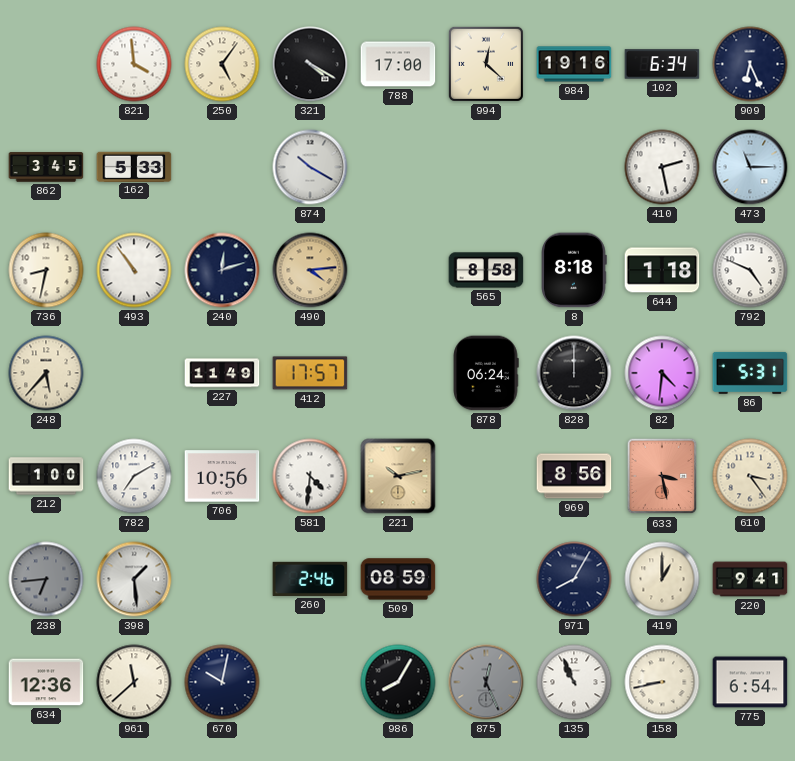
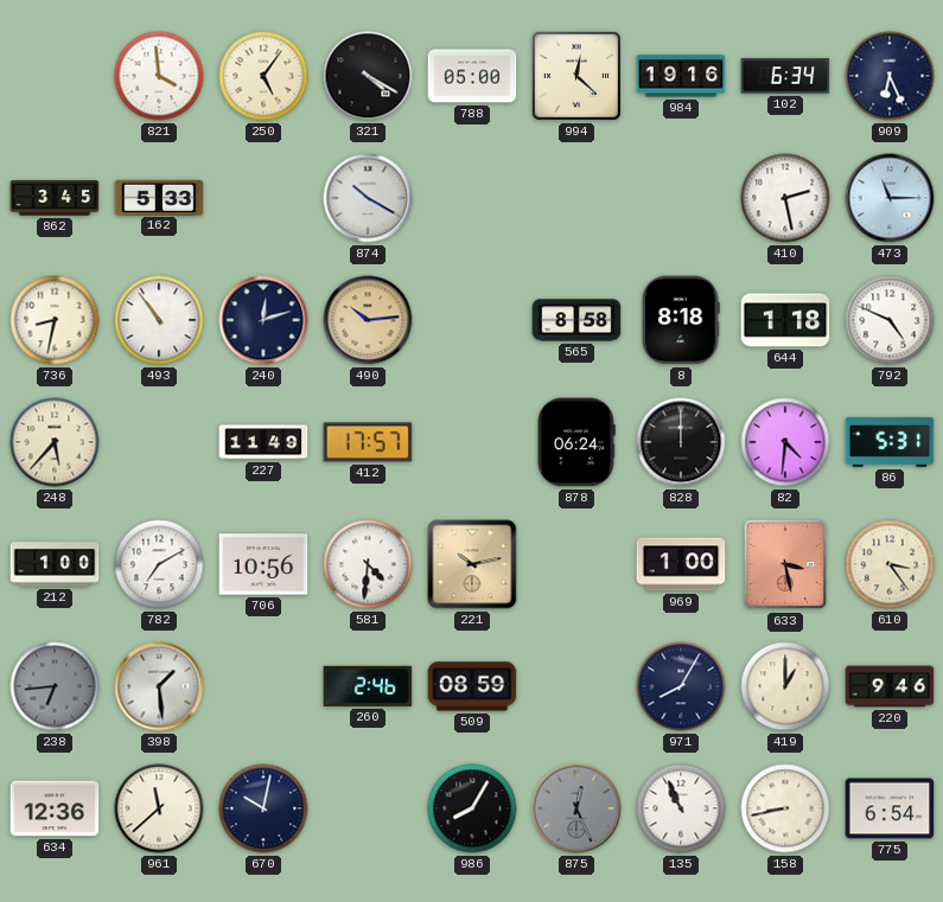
788: 17:00 -> 05:00 (472, 76)
490: 4:14 -> 10:14 (368, 320)
969: 8:56 -> 1:00 (681, 564)
220: 9:41 -> 9:46 (890, 686)
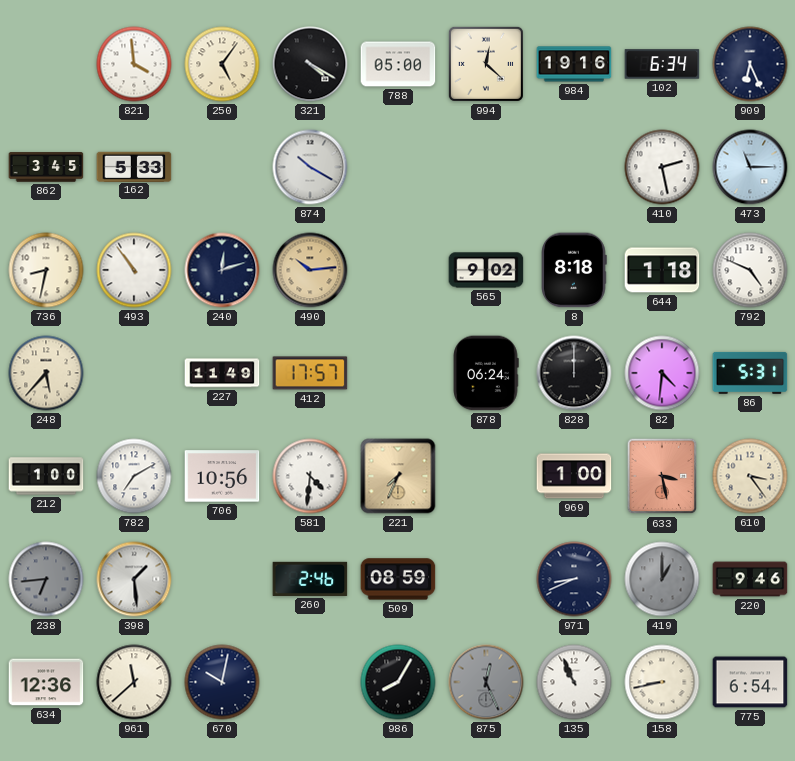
565: 8:58 -> 9:02 (486, 270)
221: 10:13 -> 7:34 (398, 476)
971: 8:05 -> 8:41 (574, 579)
419 dial: cream -> grey (662, 579)
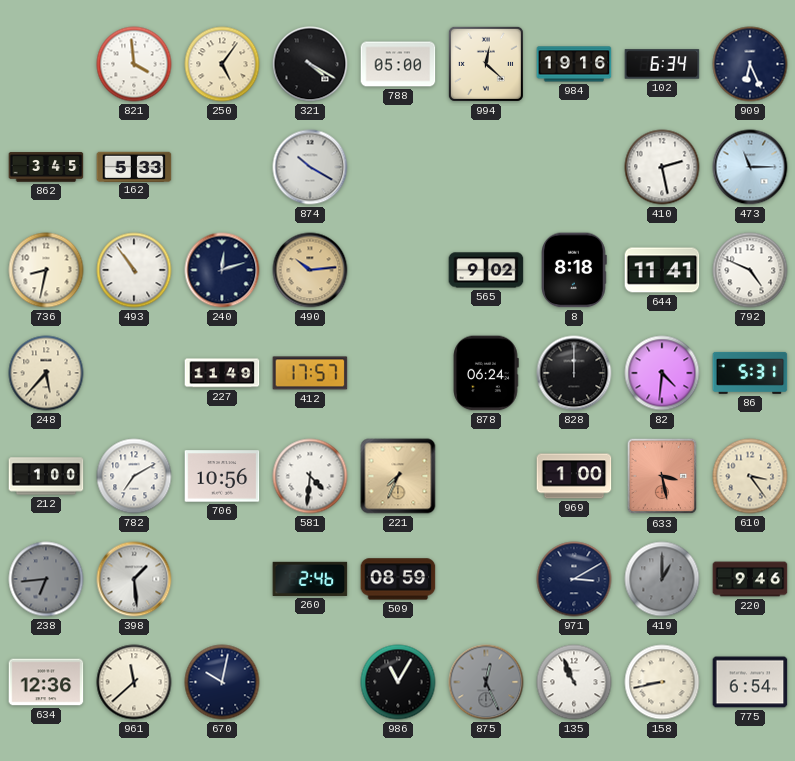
644: 1:18 -> 11:41 (662, 270)
971: 8:41 -> 3:10 (574, 579)
986: 8:05 -> 11:05 (398, 682)
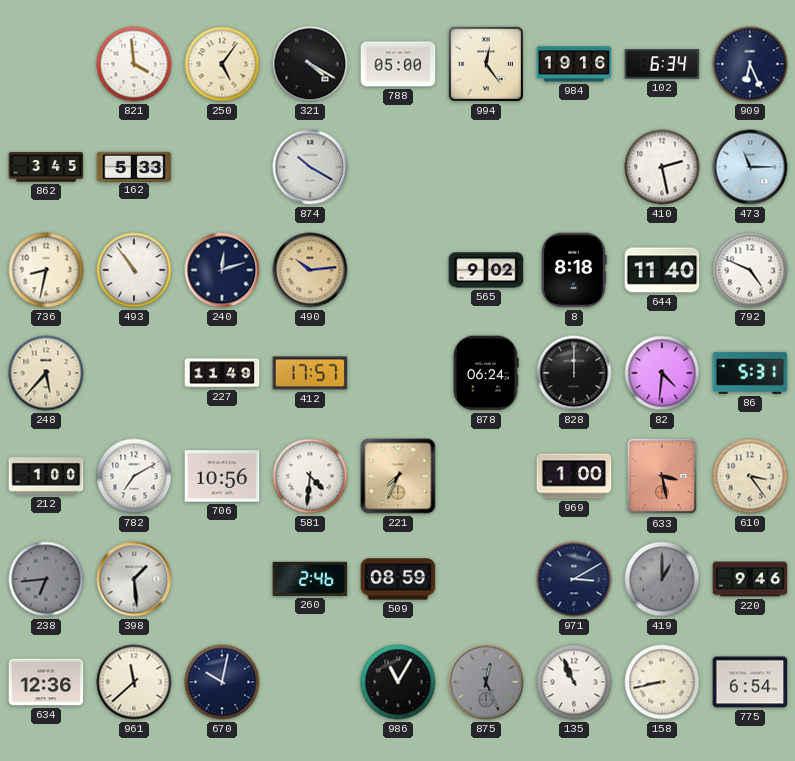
994: 12:22 -> 12:24 (486, 64)
644: 11:41 -> 11:40 (662, 270)
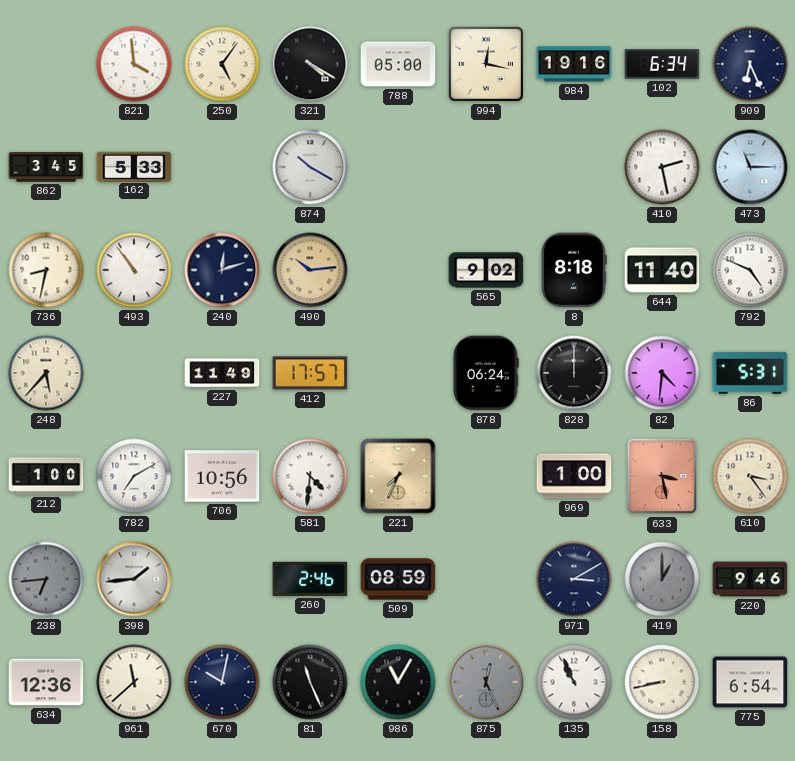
994: 12:24 -> 12:17 (486, 64)
398: 1:29 -> 1:44 (134, 579)
81: none -> 11:26 (310, 682)
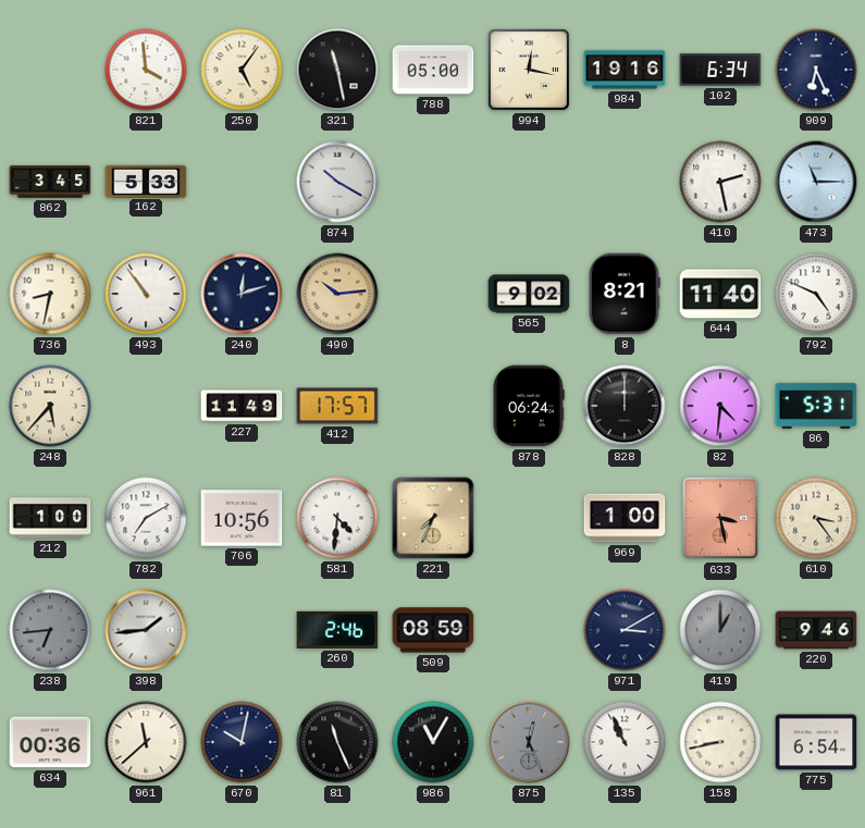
321: 4:20 -> 11:28 (337, 70)
8: 8:18 -> 8:21 (625, 294)
634: 12:36 -> 00:36 (50, 742)
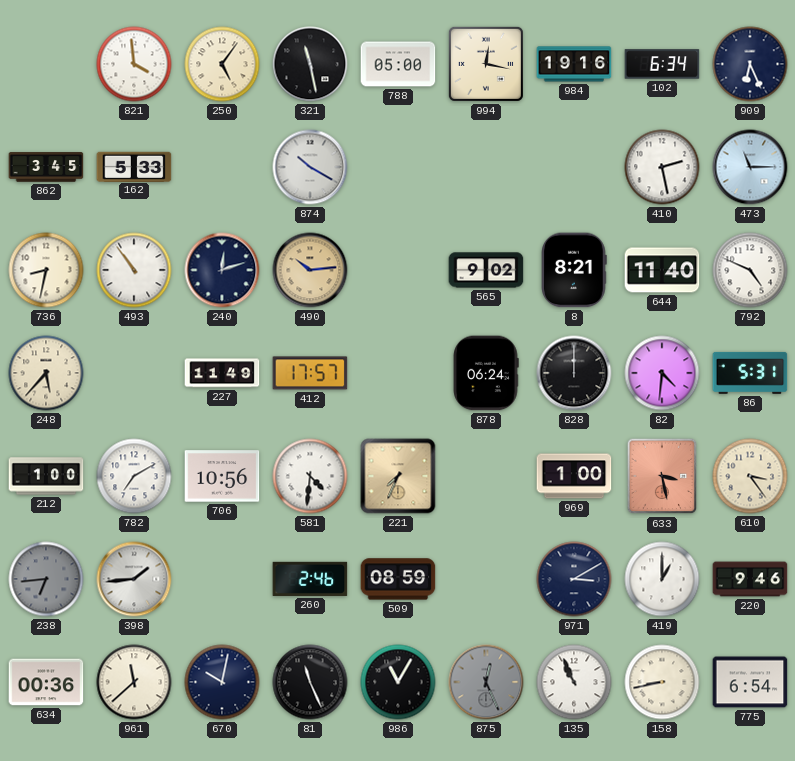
419 dial: grey -> white (662, 579)
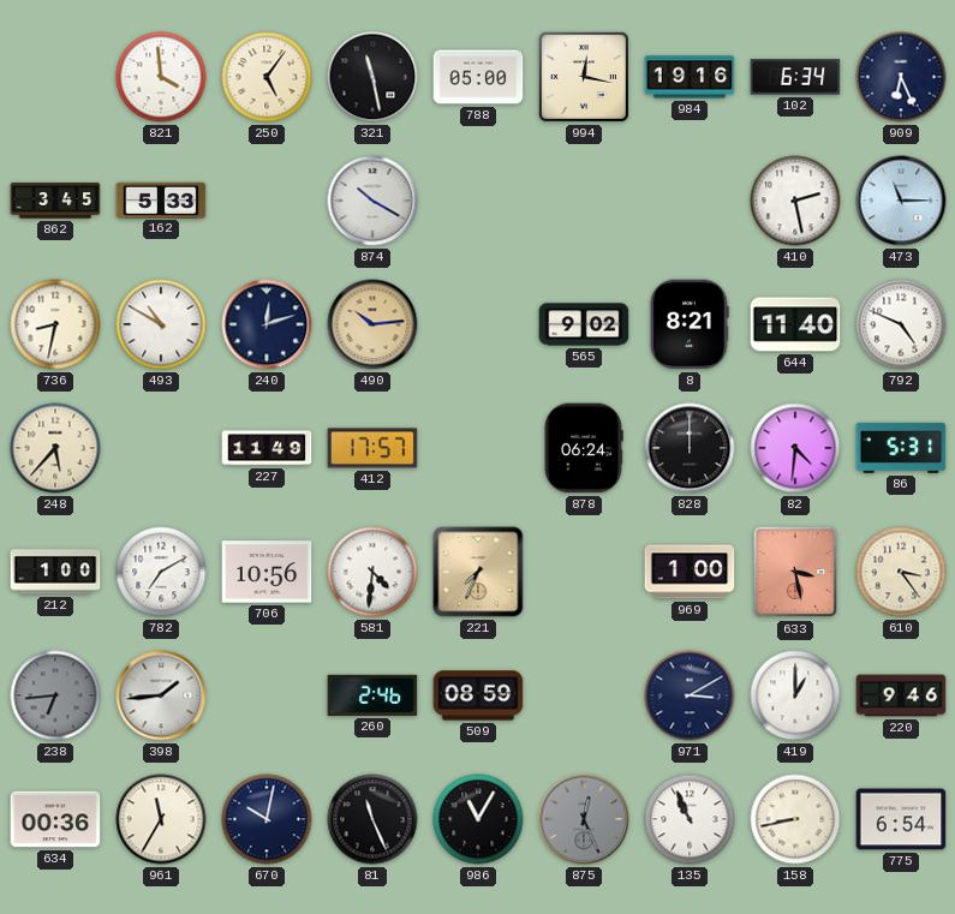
493: 10:54 -> 10:50 (161, 324)
961: 11:38 -> 11:35 (161, 819)
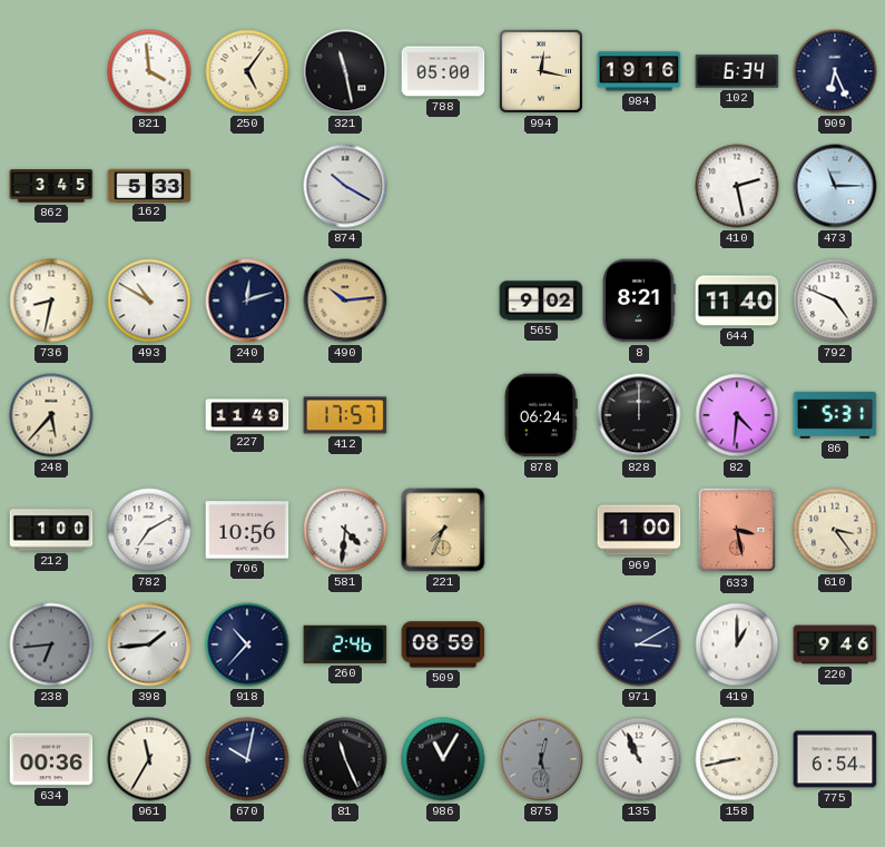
918: none -> 10:37 (247, 644)
875: 12:26 -> 12:28 (541, 759)
